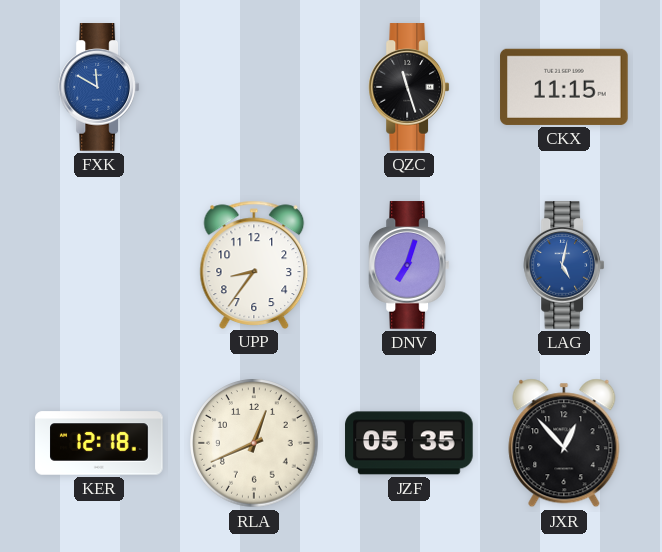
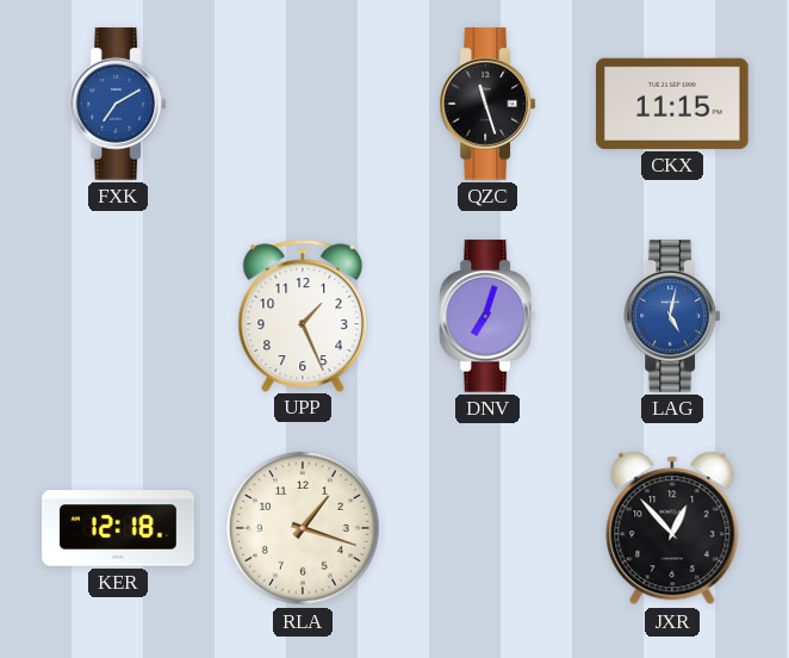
FXK: 11:50 -> 7:10 (118, 104)
UPP: 8:36 -> 1:26 (303, 315)
RLA: 12:41 -> 1:18 (303, 528)
JZF: 05:35 -> none (409, 443)
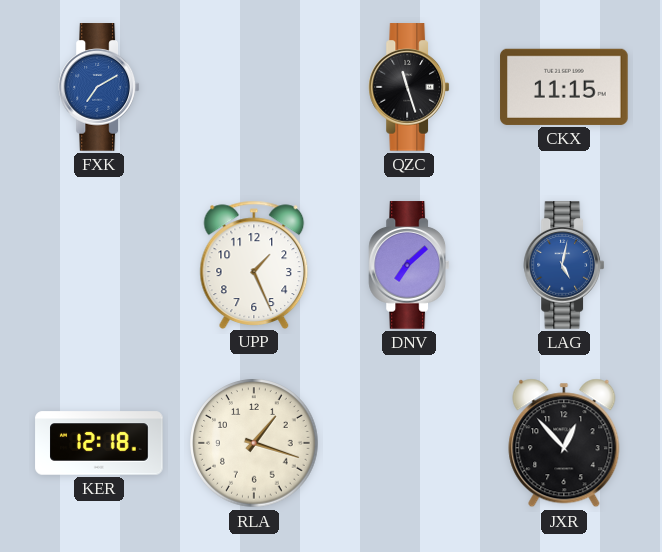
DNV: 7:03 -> 7:08 (409, 265)
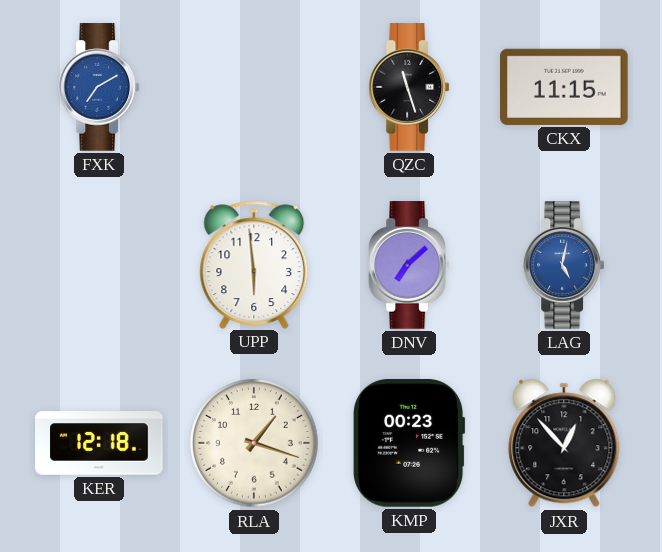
UPP: 1:26 -> 5:59 (254, 264)
KMP: none -> 00:23 (409, 444)
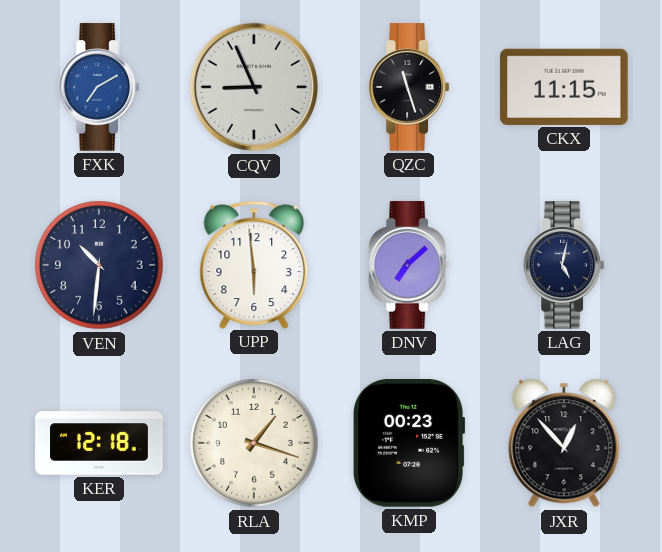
CQV: none -> 8:56 (254, 87)
VEN: none -> 10:31 (99, 265)
LAG dial: blue -> navy (564, 265)
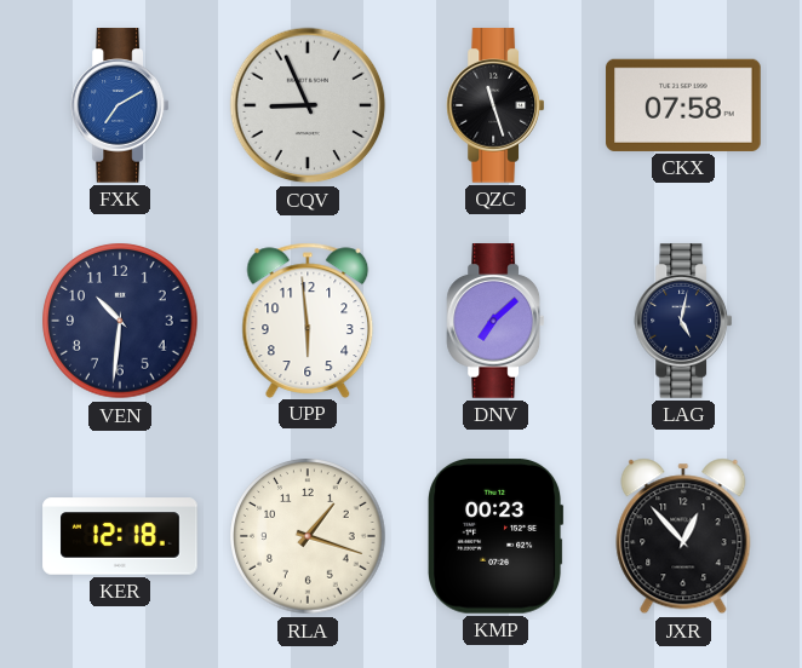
CKX: 11:15 -> 07:58 (683, 105)
